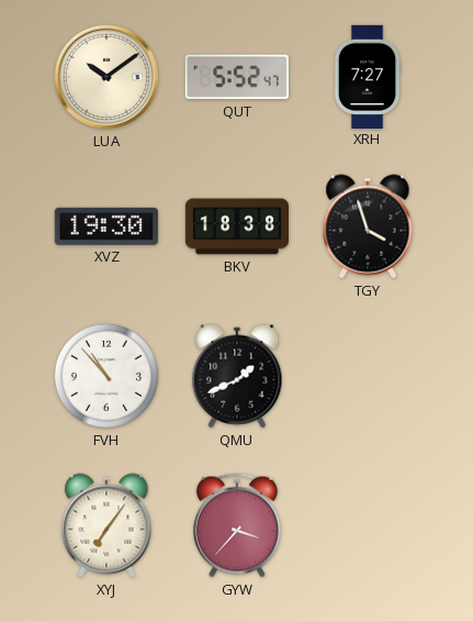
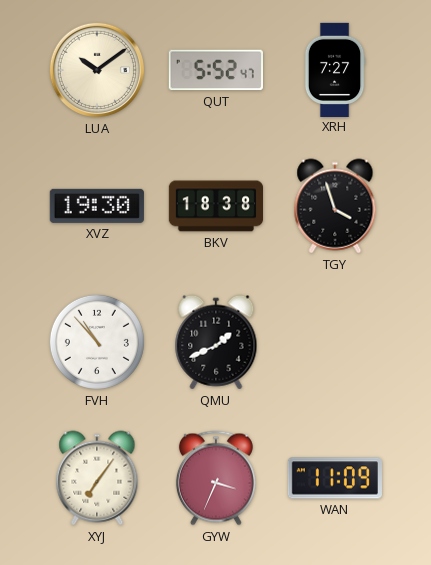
GYW: 3:37 -> 3:34 (216, 478)
WAN: none -> 11:09 (335, 478)
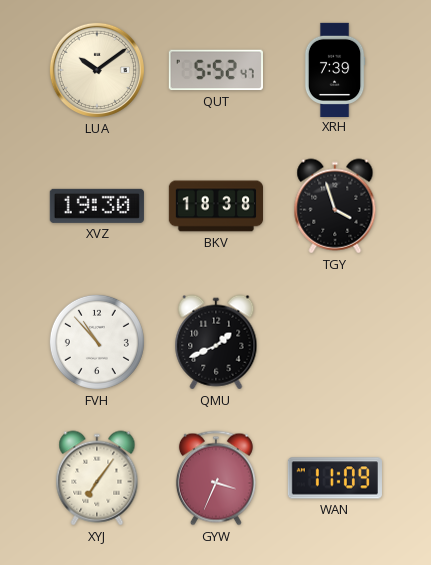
XRH: 7:27 -> 7:39 (335, 69)
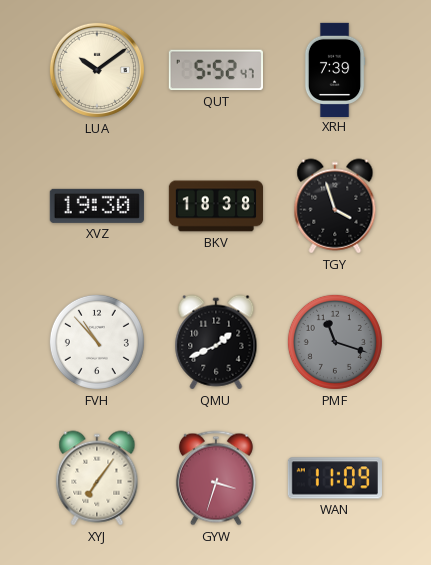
PMF: none -> 11:18 (335, 342)
GYW: 3:34 -> 3:33 (216, 478)
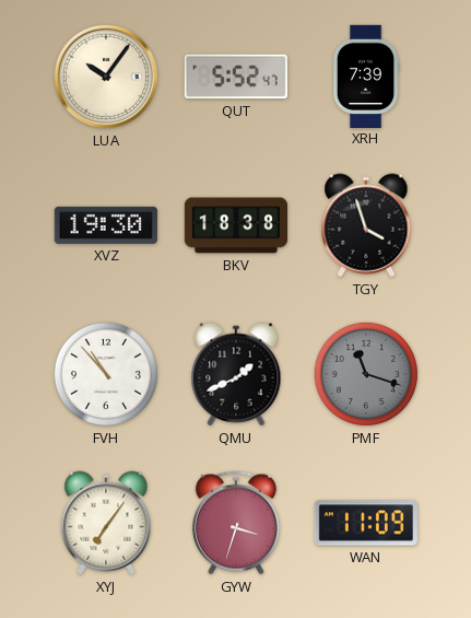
LUA: 10:09 -> 10:06 (106, 77)
